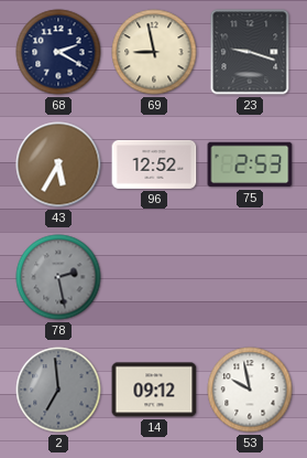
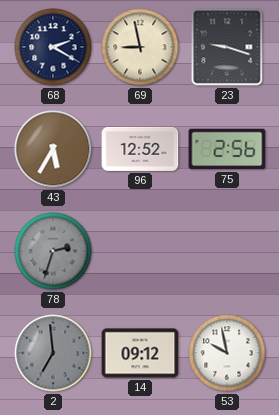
75: 2:53 -> 2:56 (227, 149)
78: 2:28 -> 2:33 (53, 251)
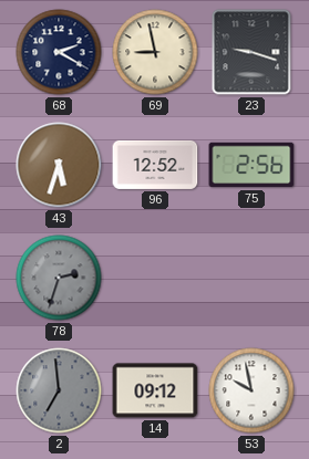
43: 5:35 -> 5:33 (59, 165)
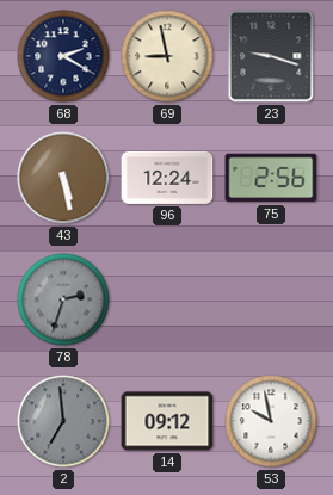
43: 5:33 -> 5:28 (63, 178)
96: 12:52 -> 12:24 (167, 178)
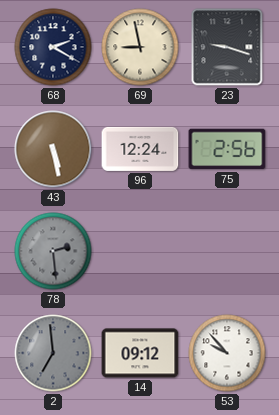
78: 2:33 -> 2:29 (53, 251)
53: 9:58 -> 9:53 (227, 353)
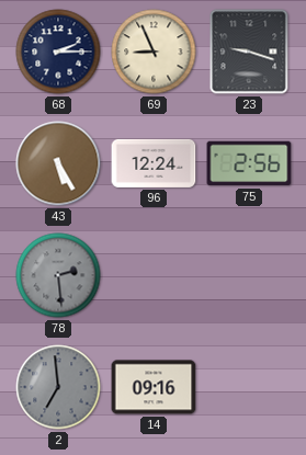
68: 2:20 -> 2:15 (58, 52)
69: 8:58 -> 8:56 (154, 52)
43: 5:28 -> 5:25 (58, 163)
14: 09:12 -> 09:16 (154, 387)
53: 9:53 -> none (227, 353)
